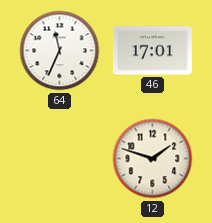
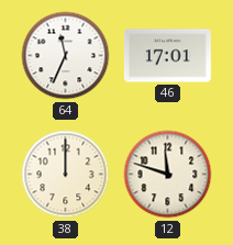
38: none -> 12:00 (66, 175)
12: 1:48 -> 11:48 (168, 175)
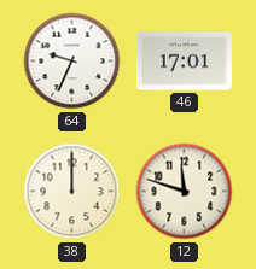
64: 11:34 -> 9:34 (72, 62)
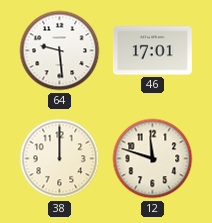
64: 9:34 -> 9:29 (60, 51)
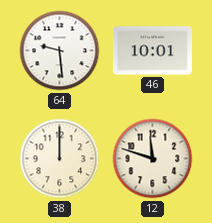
46: 17:01 -> 10:01 (152, 51)
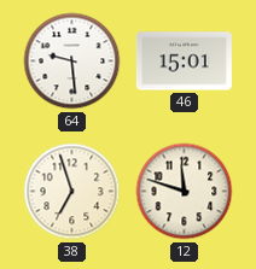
46: 10:01 -> 15:01 (184, 62)
38: 12:00 -> 6:57 (72, 192)
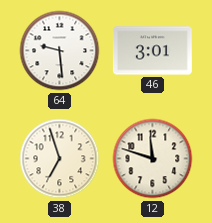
46: 15:01 -> 3:01 (152, 51)
